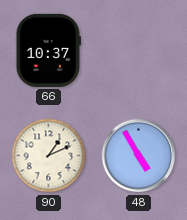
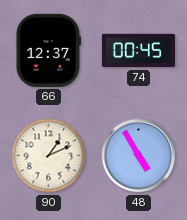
66: 10:37 -> 12:37 (48, 50)
74: none -> 00:45 (138, 51)
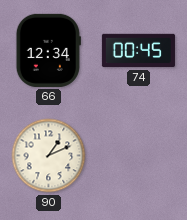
66: 12:37 -> 12:34 (48, 50)
48: 4:55 -> none (139, 156)
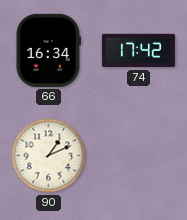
66: 12:34 -> 16:34 (48, 50)
74: 00:45 -> 17:42 (138, 51)
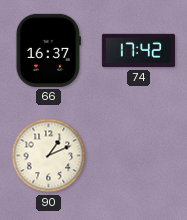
66: 16:34 -> 16:37 (48, 50)
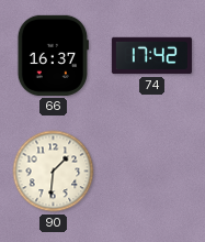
90: 1:11 -> 1:31 (54, 172)
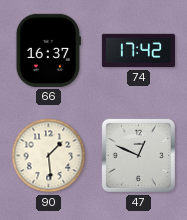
90: 1:31 -> 1:29 (49, 156)
47: none -> 12:49 (138, 155)
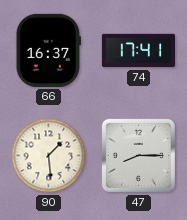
74: 17:42 -> 17:41 (138, 51)
47: 12:49 -> 8:15 (138, 155)
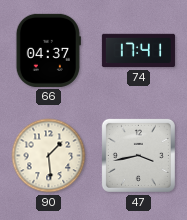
66: 16:37 -> 04:37 (48, 50)
47: 8:15 -> 3:43 (138, 155)
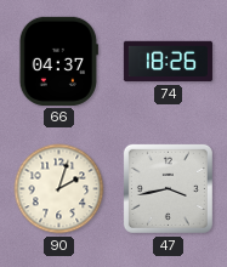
74: 17:41 -> 18:26 (168, 62)
90: 1:29 -> 2:03 (59, 189)
